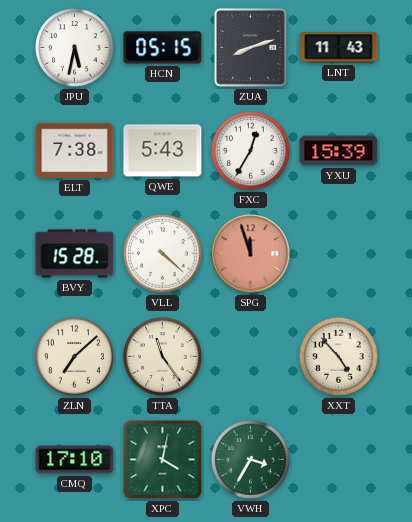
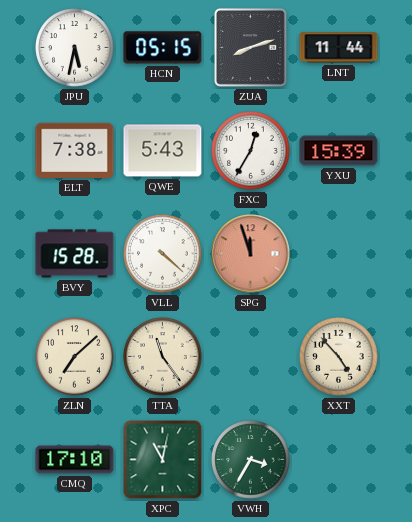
LNT: 11:43 -> 11:44 (339, 48)
XPC: 4:02 -> 11:02 (163, 460)
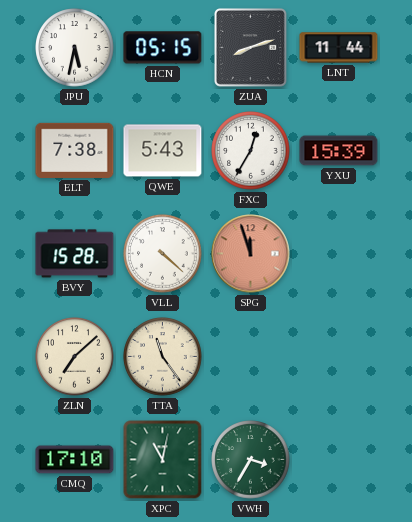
XXT: 4:53 -> none (339, 357)
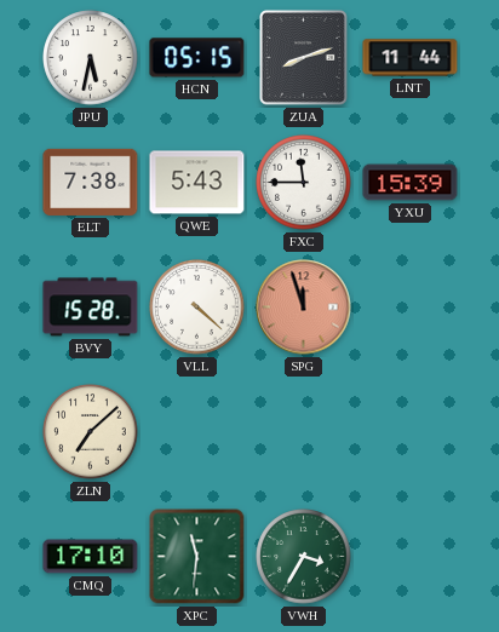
FXC: 12:35 -> 11:45 (304, 183)
TTA: 11:24 -> none (163, 357)
XPC: 11:02 -> 11:31 (197, 557)
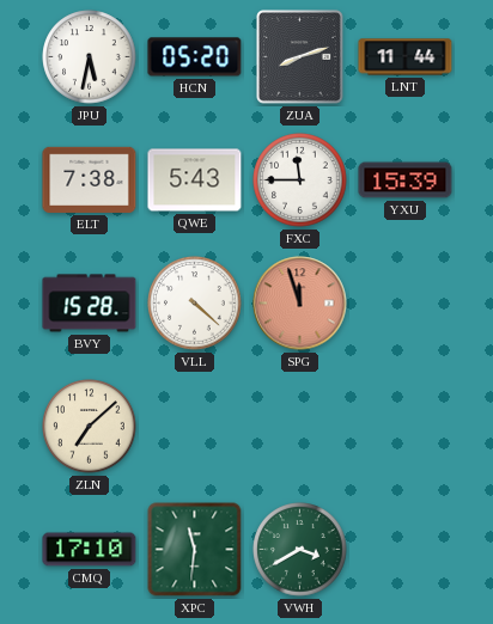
HCN: 05:15 -> 05:20 (195, 57)
VWH: 3:35 -> 3:40 (300, 550)
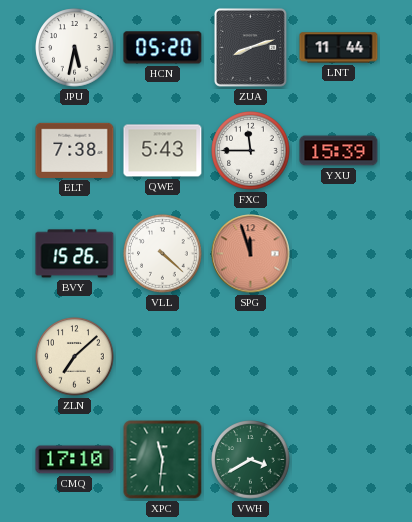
BVY: 15:28 -> 15:26 (75, 254)
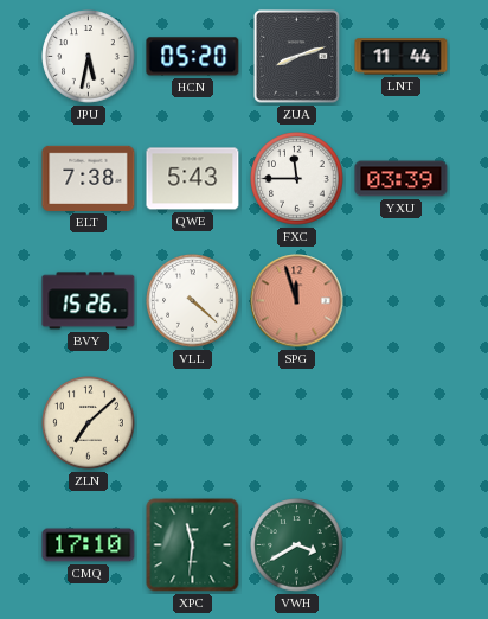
YXU: 15:39 -> 03:39 (402, 179)
